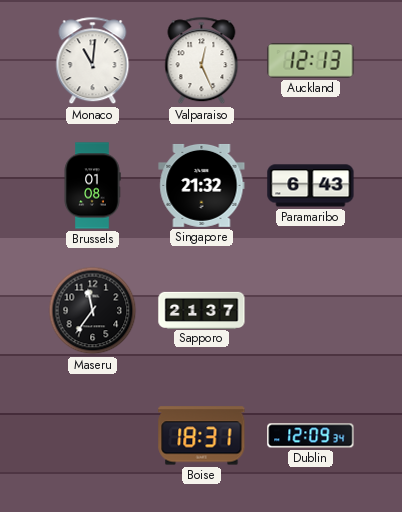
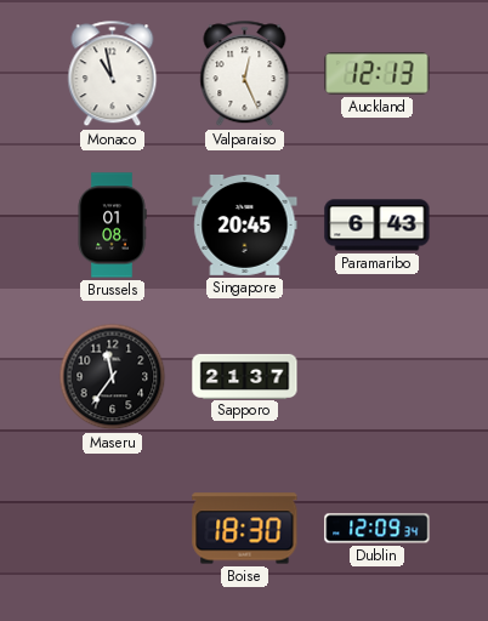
Monaco: 11:01 -> 10:58 (113, 74)
Singapore: 21:32 -> 20:45 (245, 224)
Boise: 18:31 -> 18:30 (245, 529)
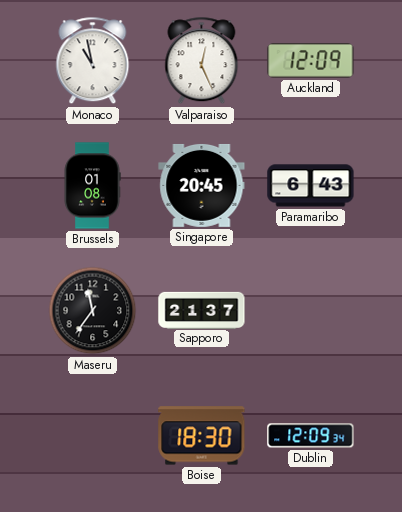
Auckland: 12:13 -> 12:09 (311, 61)
